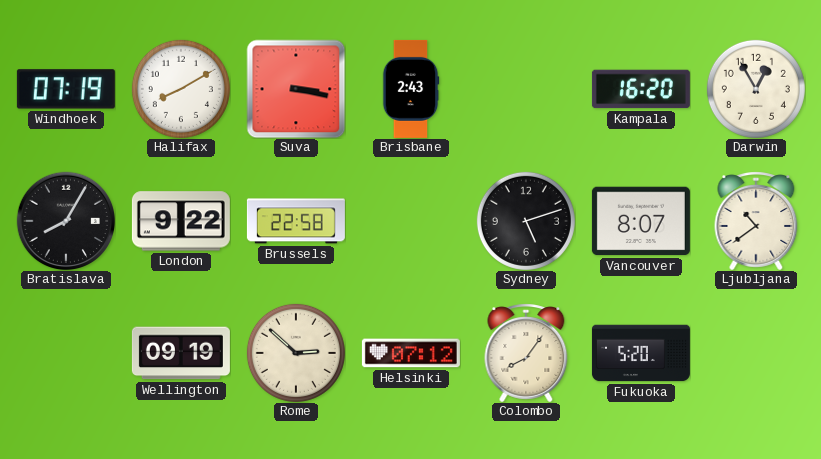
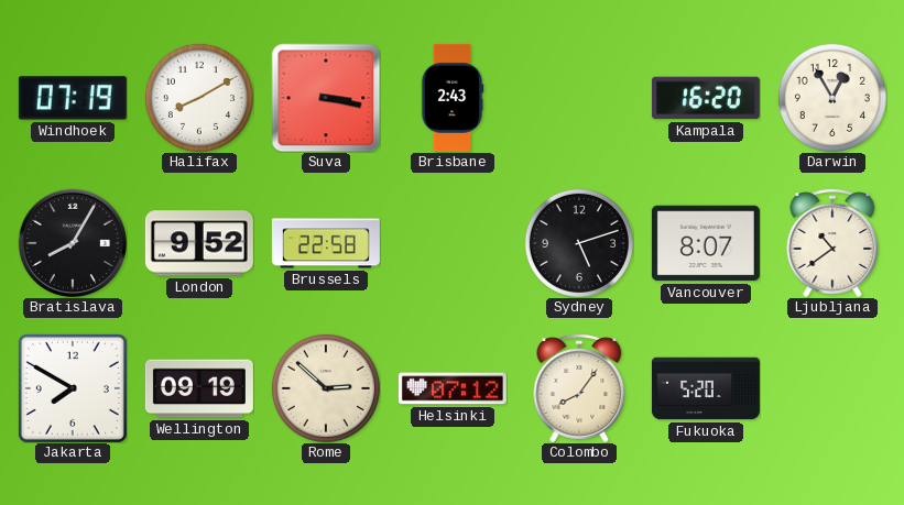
London: 9:22 -> 9:52 (199, 243)
Jakarta: none -> 7:50 (73, 388)
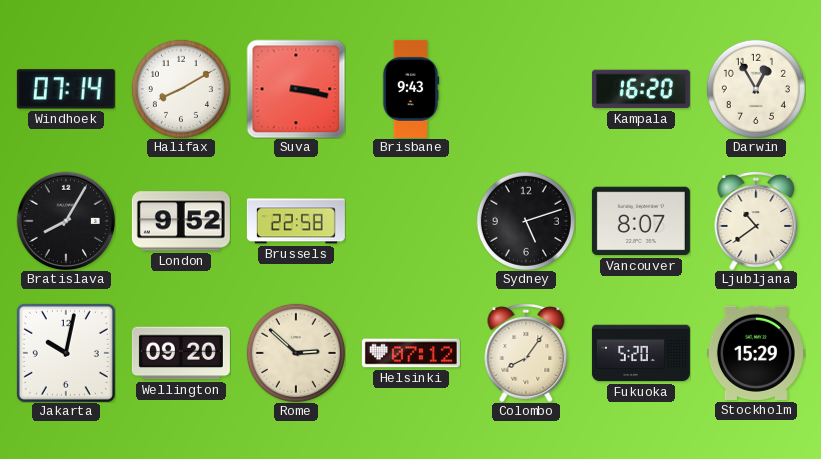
Windhoek: 07:19 -> 07:14 (66, 89)
Brisbane: 2:43 -> 9:43 (411, 89)
Jakarta: 7:50 -> 10:02 (66, 353)
Wellington: 09:19 -> 09:20 (181, 353)
Stockholm: none -> 15:29 (756, 353)
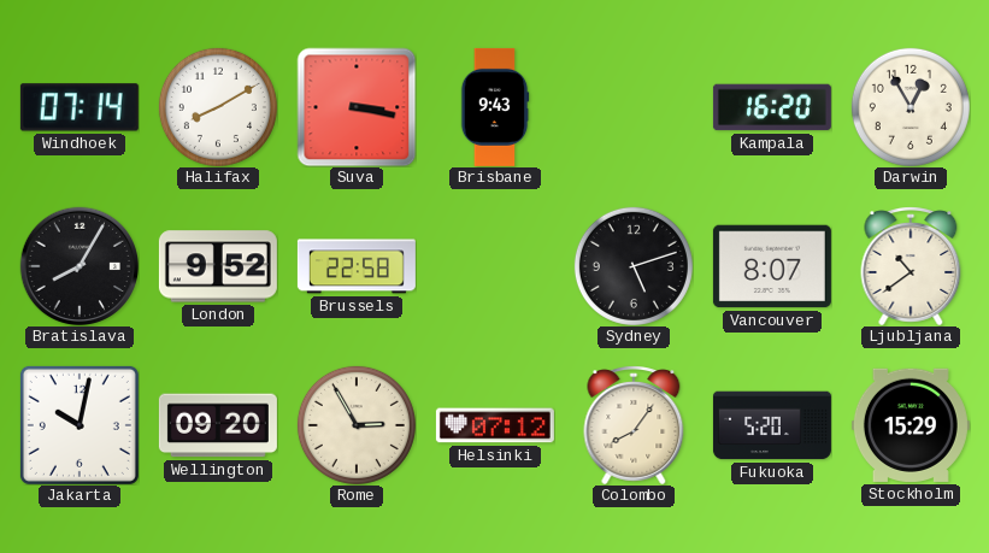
Rome: 2:52 -> 2:55 (357, 425)
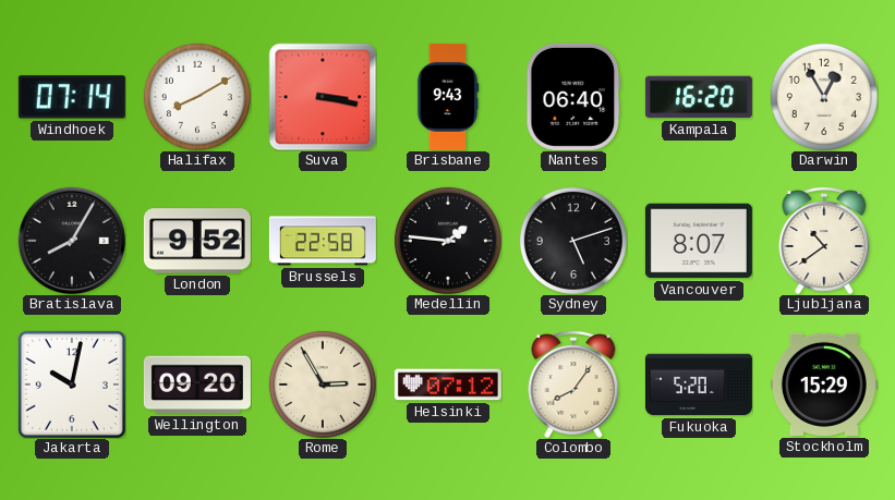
Nantes: none -> 06:40 (573, 97)
Medellin: none -> 1:46 (448, 241)
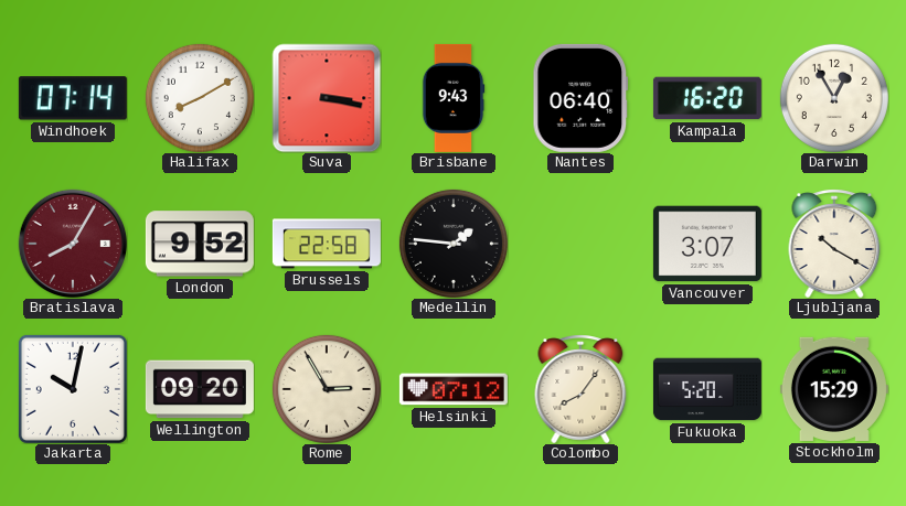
Bratislava dial: black -> burgundy (72, 243)
Sydney: 5:12 -> none (573, 241)
Vancouver: 8:07 -> 3:07 (707, 244)
Ljubljana: 10:39 -> 10:20 (834, 244)
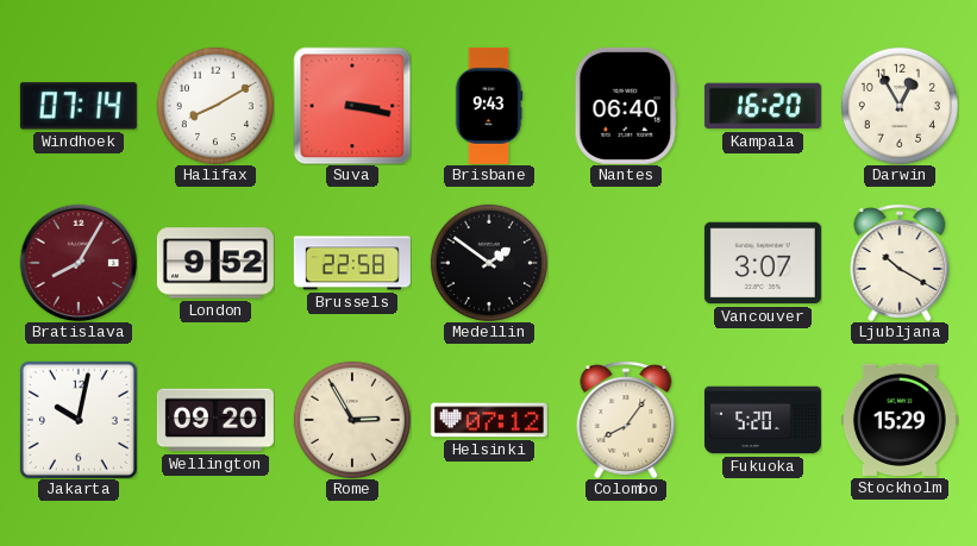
Medellin: 1:46 -> 1:51 (489, 263)
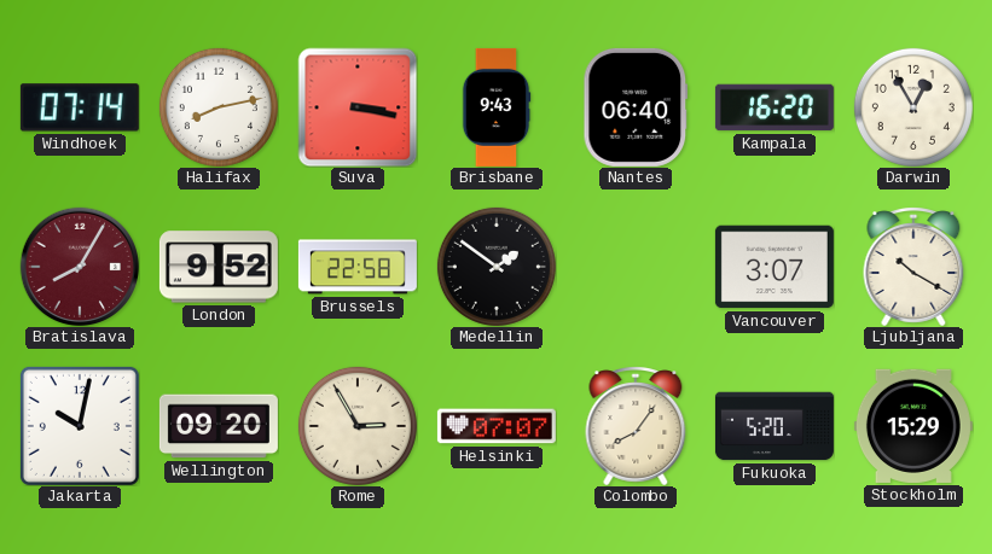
Halifax: 8:10 -> 8:13 (219, 107)
Helsinki: 07:12 -> 07:07 (497, 426)
